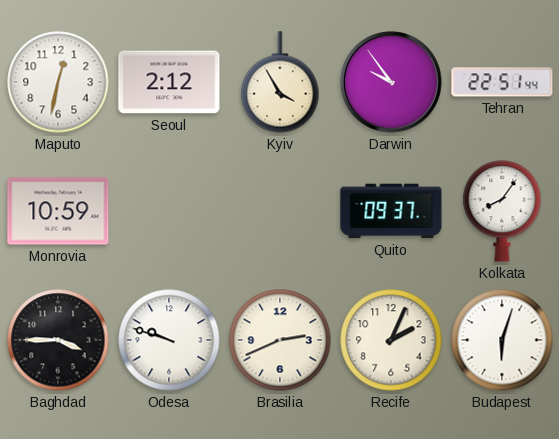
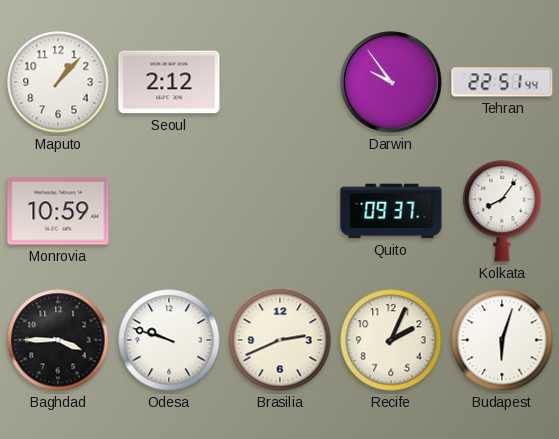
Maputo: 12:32 -> 1:07 (58, 82)
Kyiv: 3:55 -> none (280, 82)
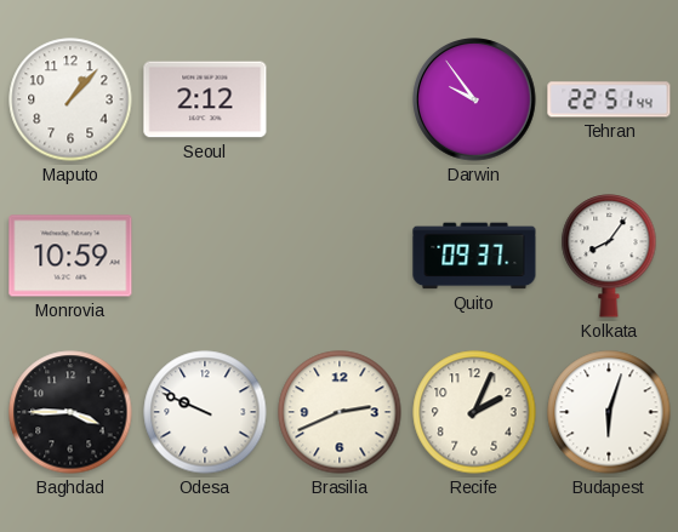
Odesa: 9:48 -> 9:49 (205, 412)
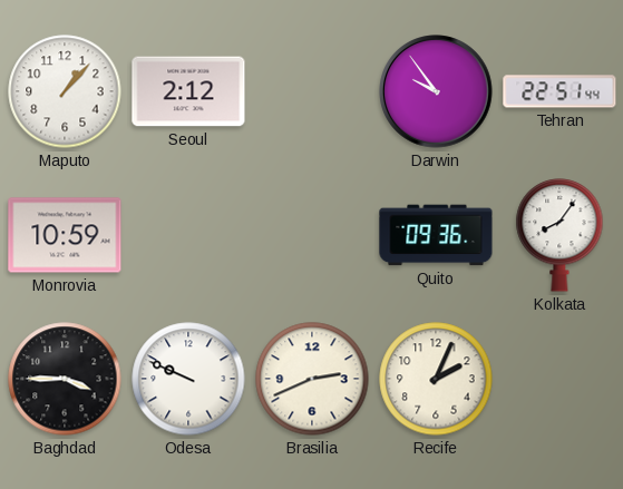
Quito: 09:37 -> 09:36 (436, 235)
Budapest: 6:03 -> none (609, 412)
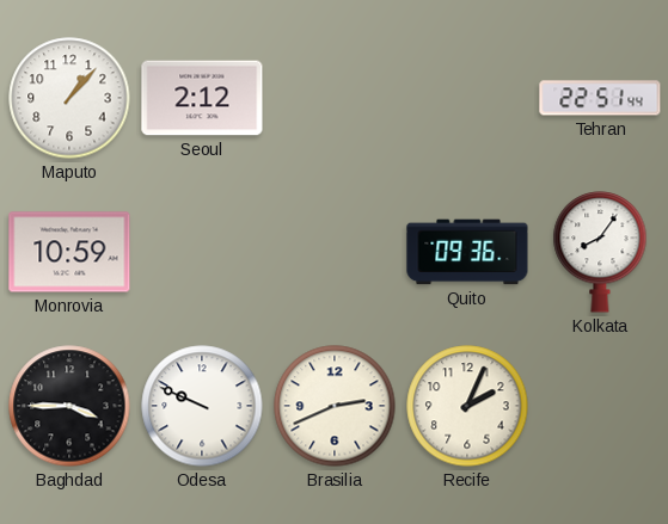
Darwin: 9:54 -> none (436, 91)
